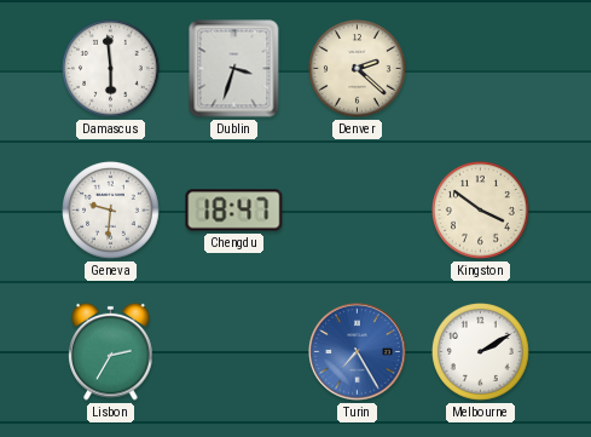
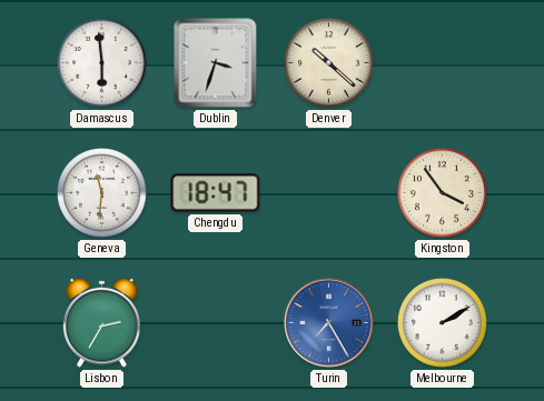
Denver: 2:22 -> 10:22 (329, 63)
Geneva: 9:31 -> 11:31 (102, 193)
Kingston: 3:51 -> 3:54 (443, 193)
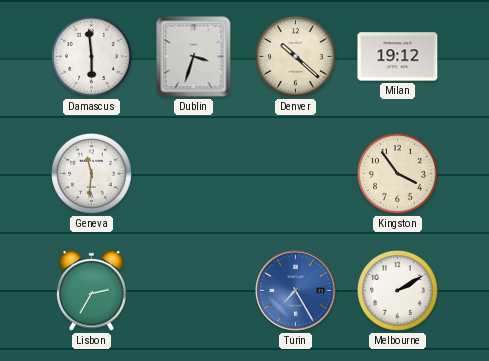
Milan: none -> 19:12 (398, 57)
Chengdu: 18:47 -> none (216, 193)
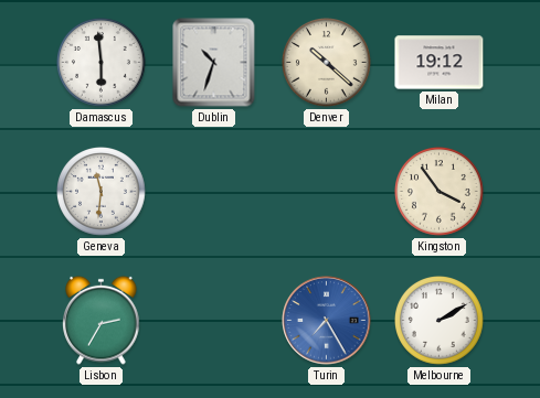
Dublin: 3:33 -> 10:33 (214, 63)
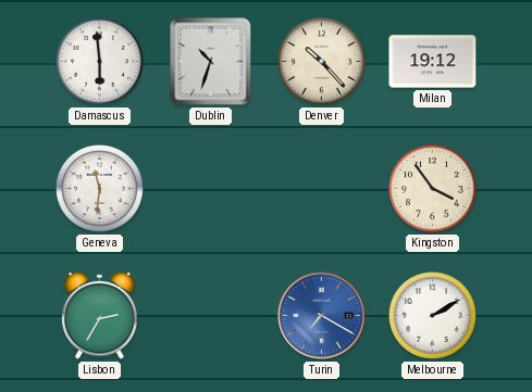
Denver: 10:22 -> 10:23 (322, 62)
Turin: 7:25 -> 7:20 (322, 316)
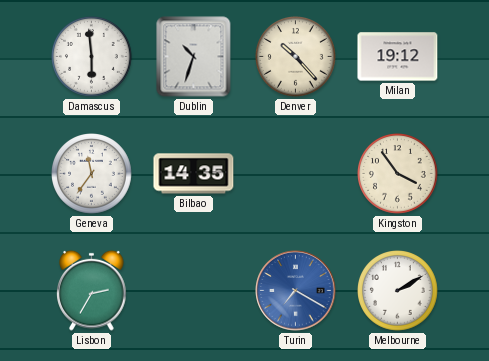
Geneva: 11:31 -> 11:36 (92, 174)
Bilbao: none -> 14:35 (194, 174)
